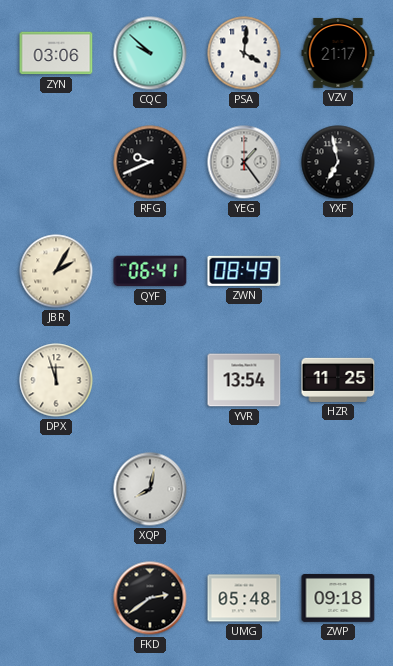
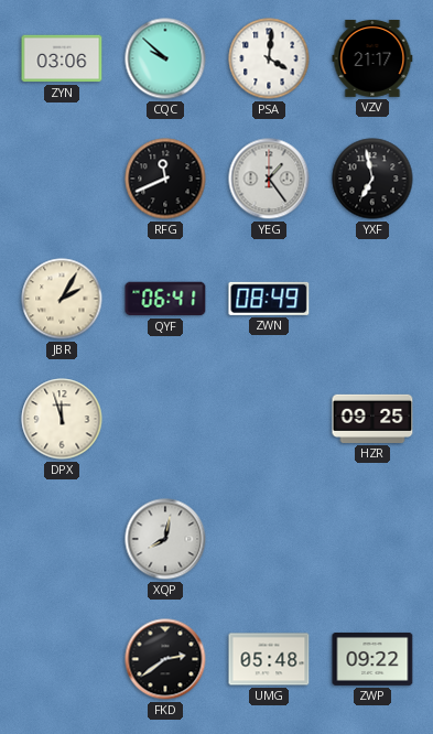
RFG: 9:41 -> 11:41 (165, 179)
YVR: 13:54 -> none (244, 380)
HZR: 11:25 -> 09:25 (372, 419)
ZWP: 09:18 -> 09:22 (372, 659)
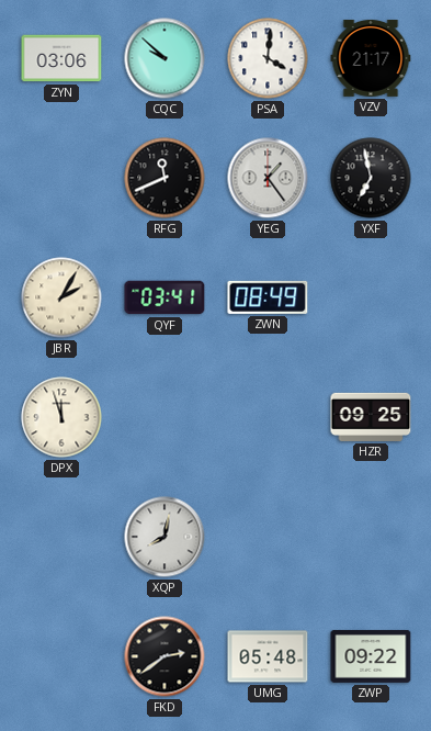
QYF: 06:41 -> 03:41 (165, 297)
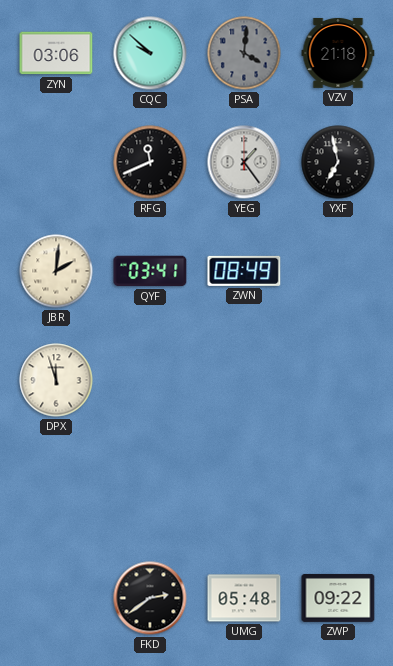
PSA dial: white -> grey (244, 53)
VZV: 21:17 -> 21:18 (338, 53)
JBR: 2:05 -> 2:01 (56, 271)
HZR: 09:25 -> none (371, 417)
XQP: 8:02 -> none (165, 537)
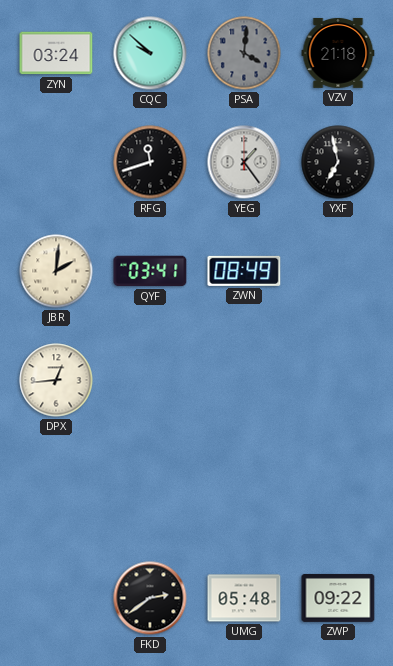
ZYN: 03:06 -> 03:24 (56, 53)
RFG: 11:41 -> 11:42 (150, 162)
DPX: 11:57 -> 12:44 (56, 380)
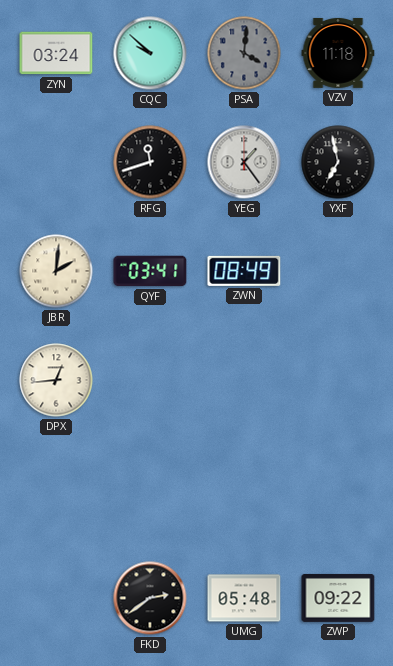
VZV: 21:18 -> 11:18 (338, 53)
